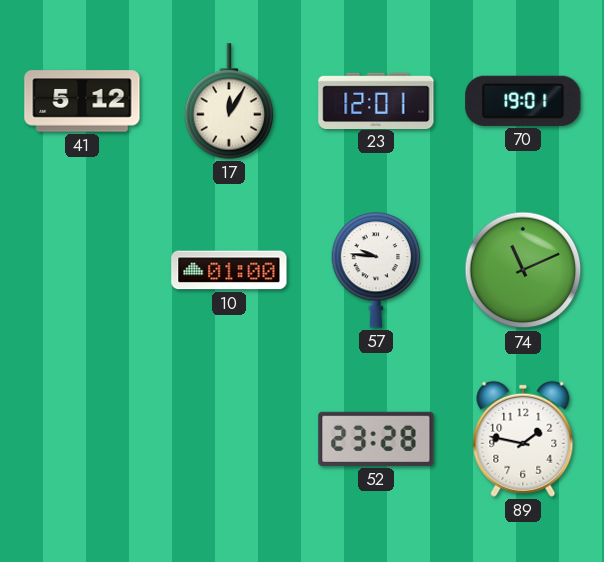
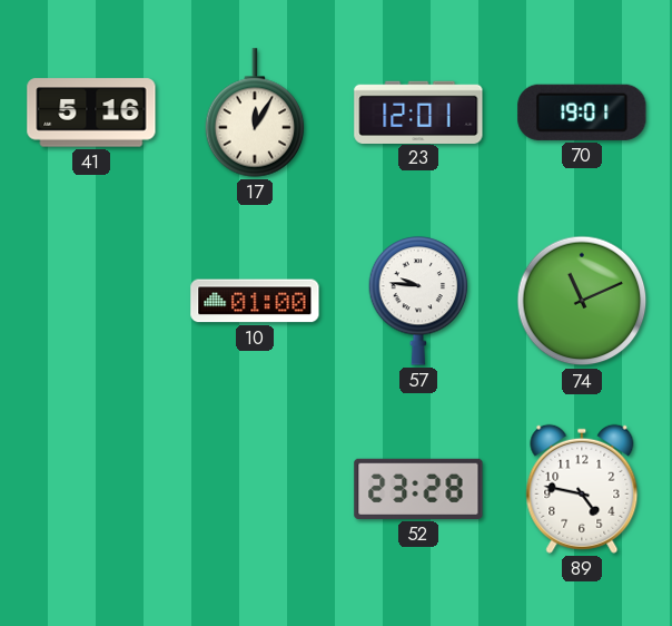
41: 5:12 -> 5:16 (91, 113)
89: 1:47 -> 4:47 (582, 489)
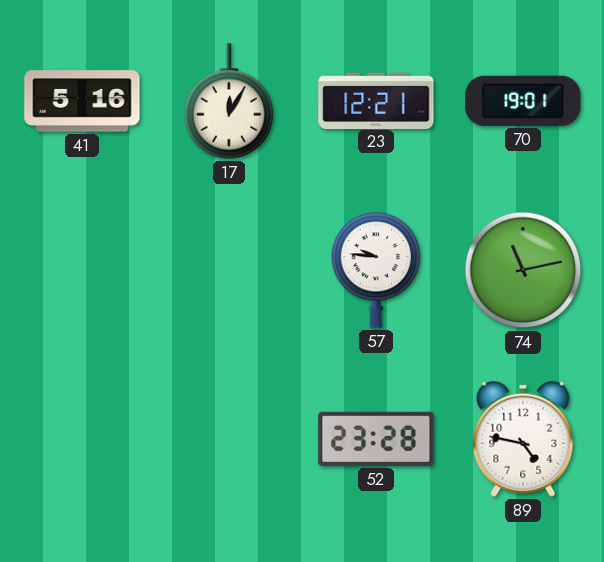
23: 12:01 -> 12:21 (376, 100)
10: 01:00 -> none (255, 301)
74: 11:11 -> 11:13 (523, 270)
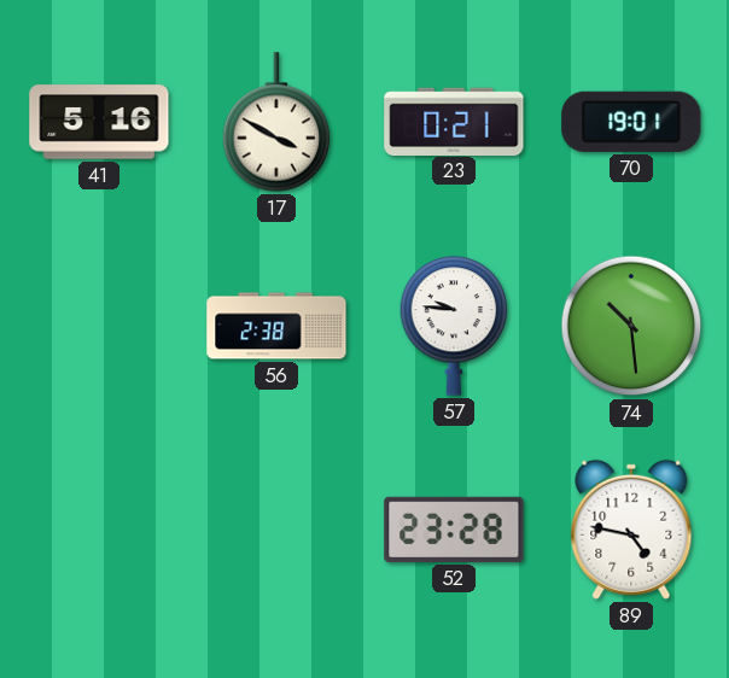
17: 12:05 -> 3:50 (276, 122)
23: 12:21 -> 0:21 (454, 121)
56: none -> 2:38 (276, 326)
74: 11:13 -> 10:29 (631, 326)
